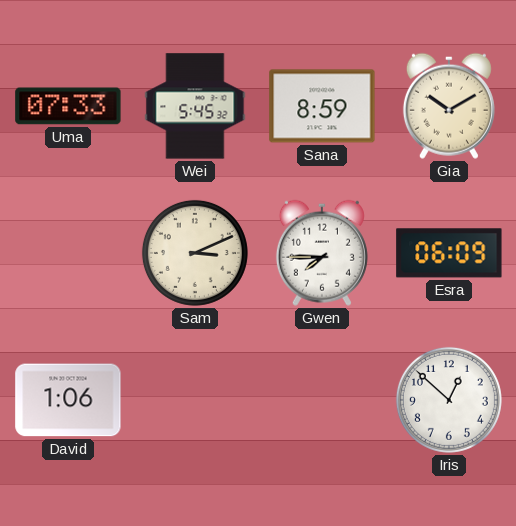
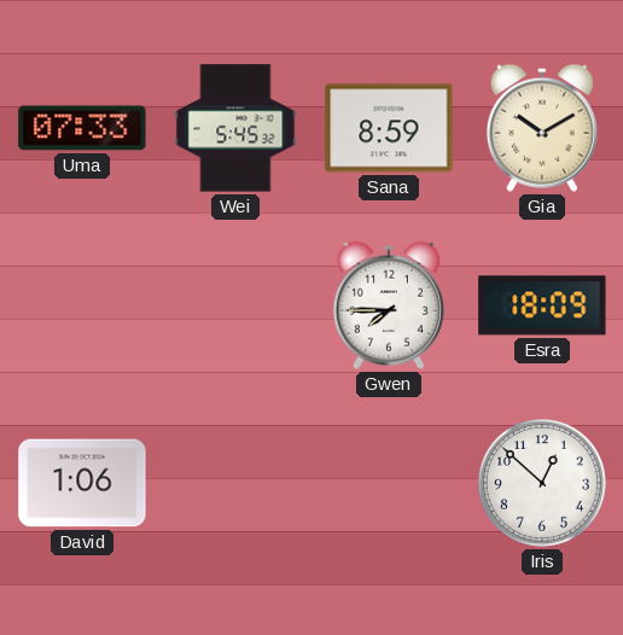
Sam: 3:11 -> none (195, 253)
Esra: 06:09 -> 18:09 (542, 305)
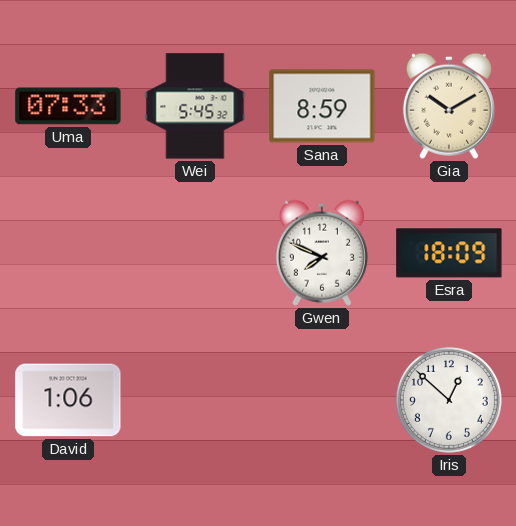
Gwen: 7:45 -> 7:49 (322, 253)
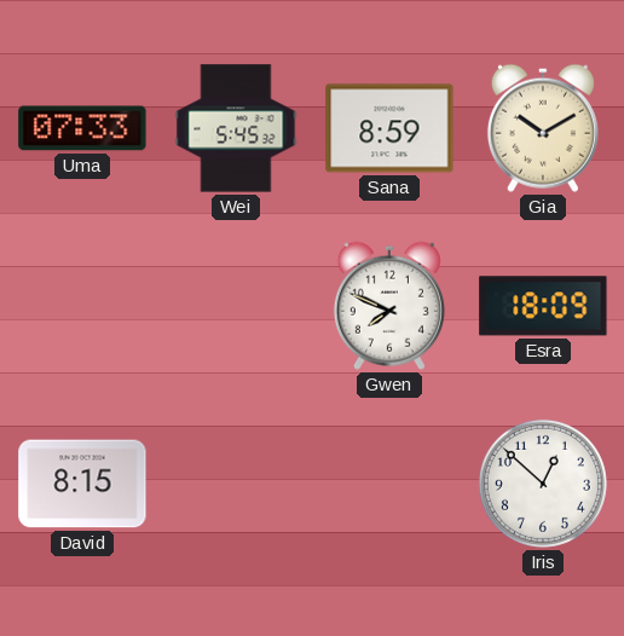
David: 1:06 -> 8:15 (82, 484)
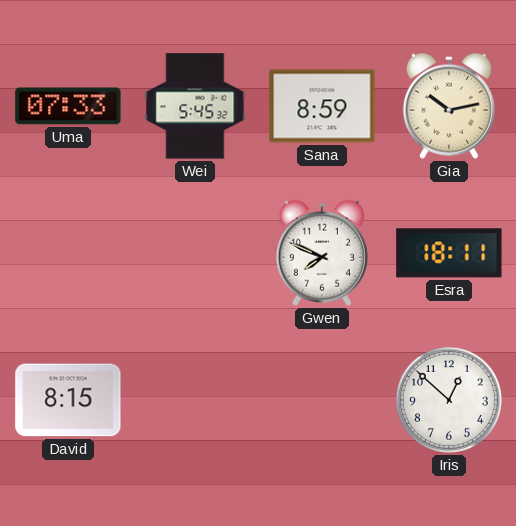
Gia: 10:10 -> 10:13 (449, 106)
Esra: 18:09 -> 18:11 (449, 253)
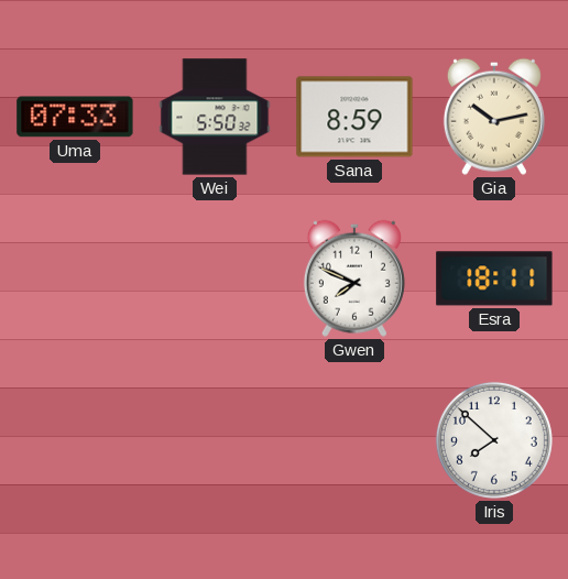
Wei: 5:45 -> 5:50 (215, 117)
David: 8:15 -> none (68, 400)
Iris: 12:52 -> 7:52 (494, 440)
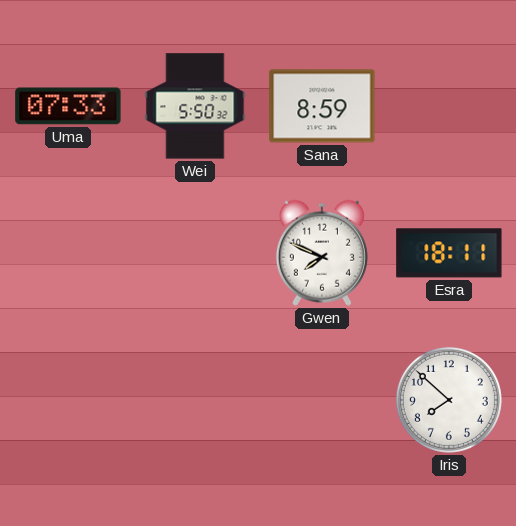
Gia: 10:13 -> none (494, 117)
